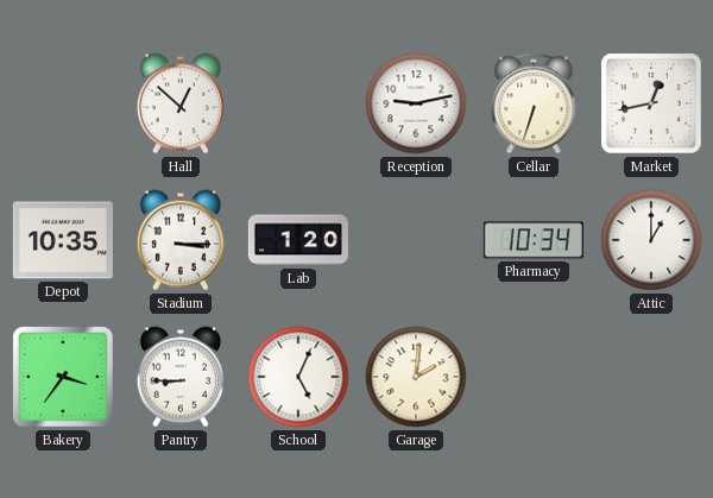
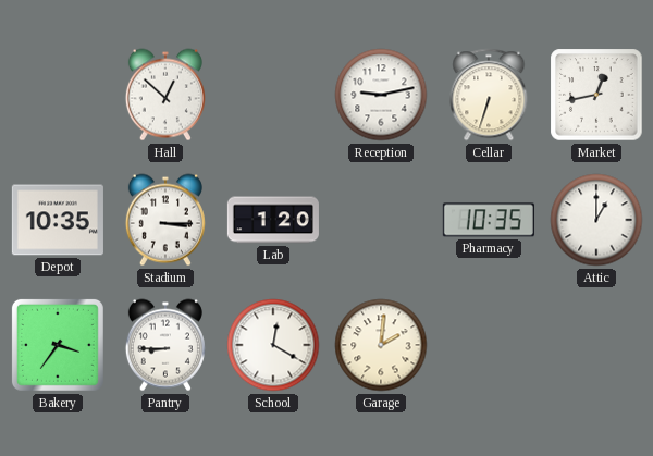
Pharmacy: 10:34 -> 10:35 (489, 220)
School: 5:04 -> 12:20 (273, 345)
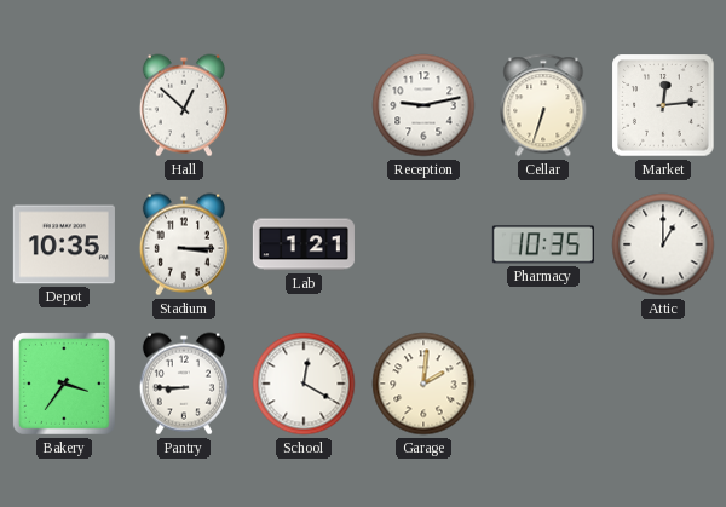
Market: 12:43 -> 12:14 (663, 105)
Lab: 1:20 -> 1:21 (304, 244)
